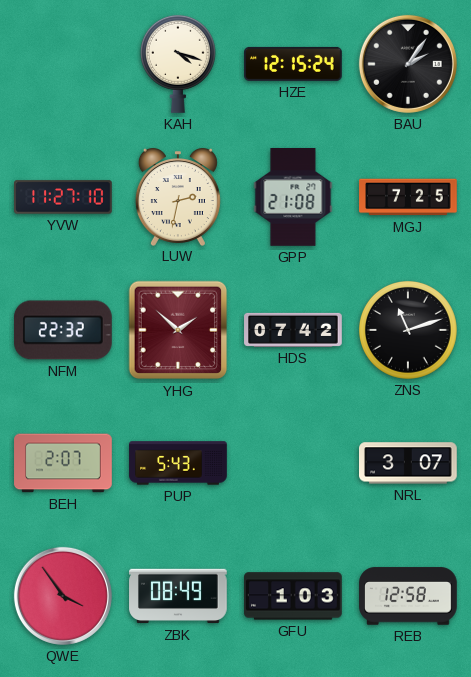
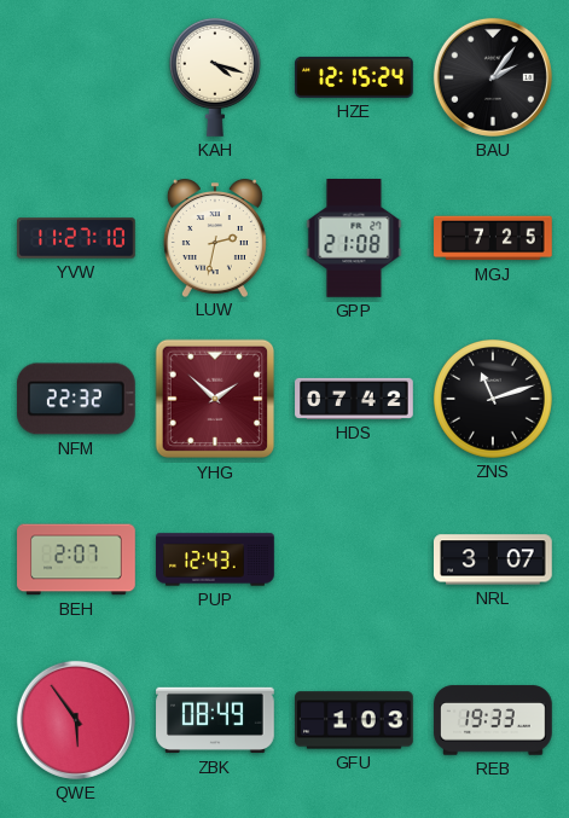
PUP: 5:43 -> 12:43 (215, 559)
QWE: 3:54 -> 5:54 (76, 720)
REB: 12:58 -> 19:33 (493, 720)
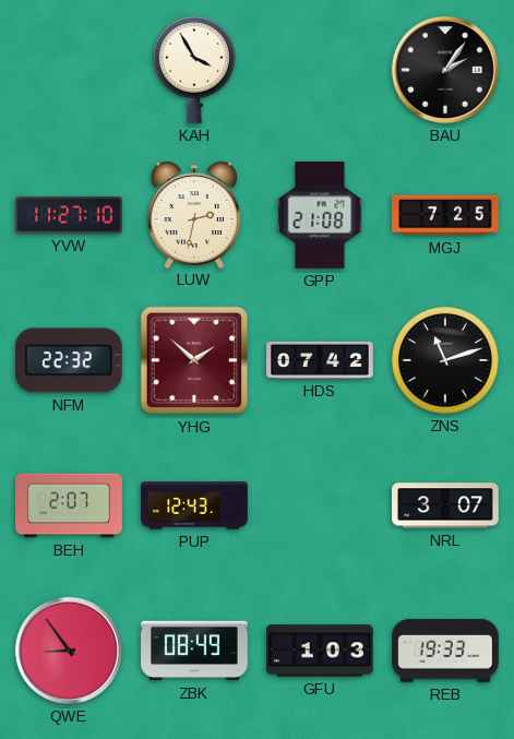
KAH: 4:18 -> 3:55 (194, 70)
HZE: 12:15 -> none (354, 77)
QWE: 5:54 -> 8:54 (69, 651)
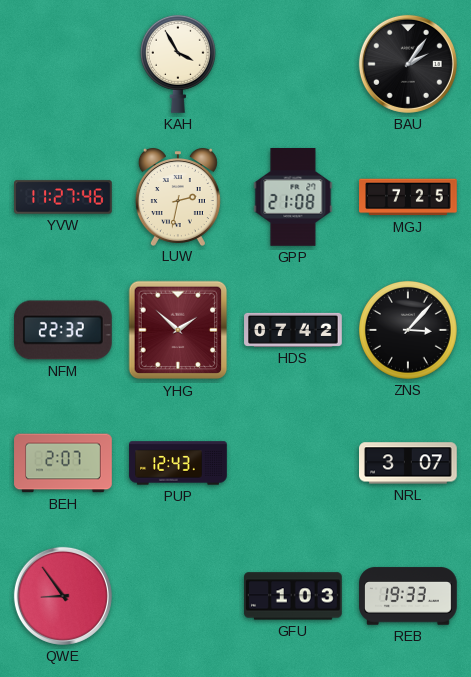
YVW: 11:27:10 -> 11:27:46 (63, 197)
ZNS: 11:12 -> 3:07 (408, 330)
ZBK: 08:49 -> none (194, 651)
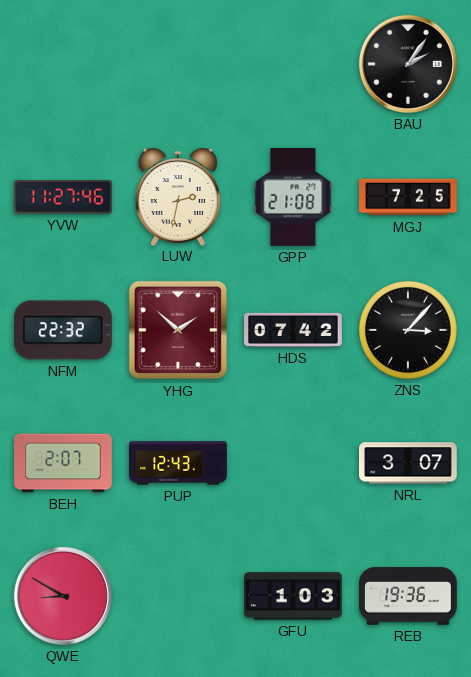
KAH: 3:55 -> none (178, 64)
QWE: 8:54 -> 8:50 (63, 596)
REB: 19:33 -> 19:36 (408, 596)
